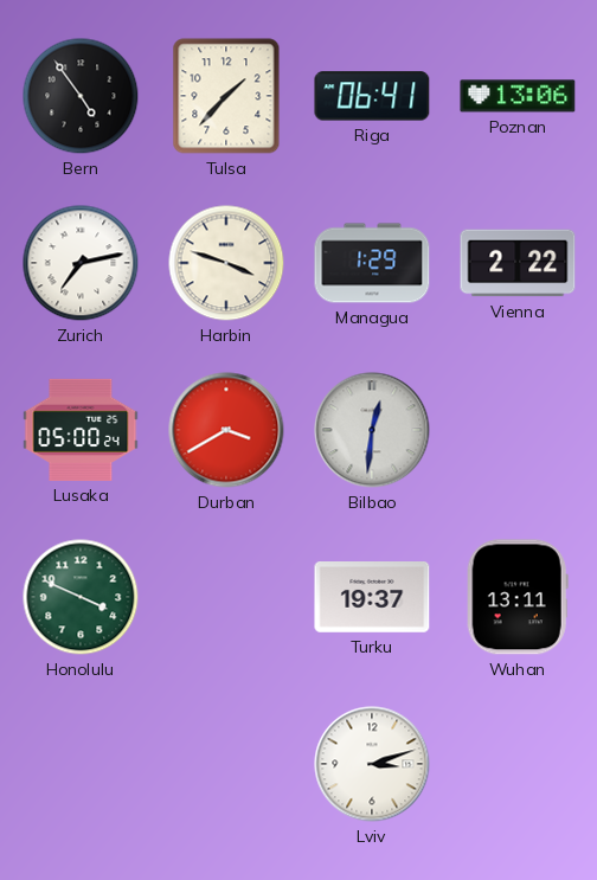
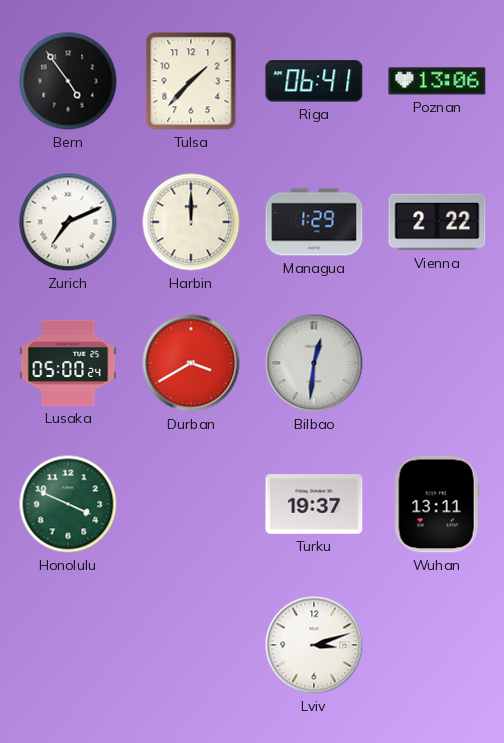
Zurich: 7:13 -> 7:11 (68, 222)
Harbin: 3:48 -> 12:00 (191, 222)
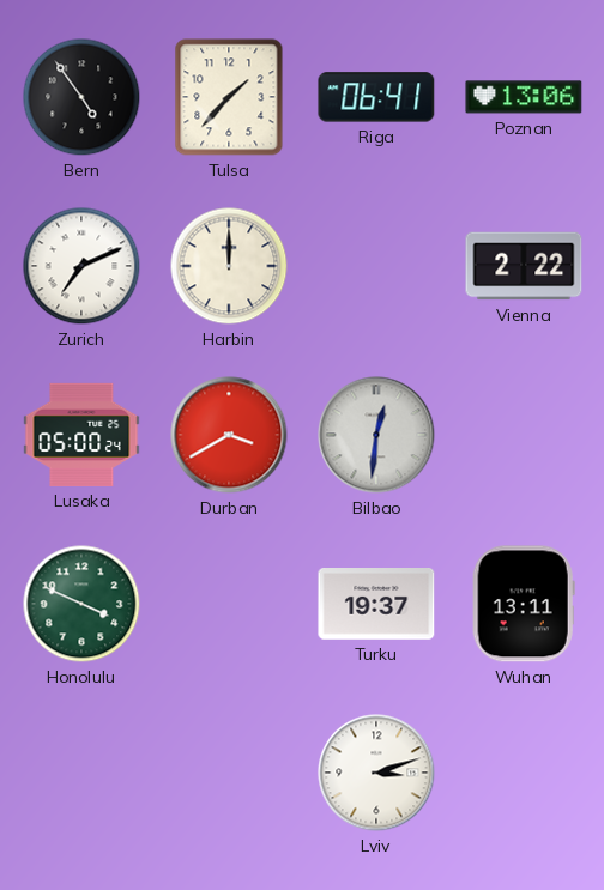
Managua: 1:29 -> none (314, 222)
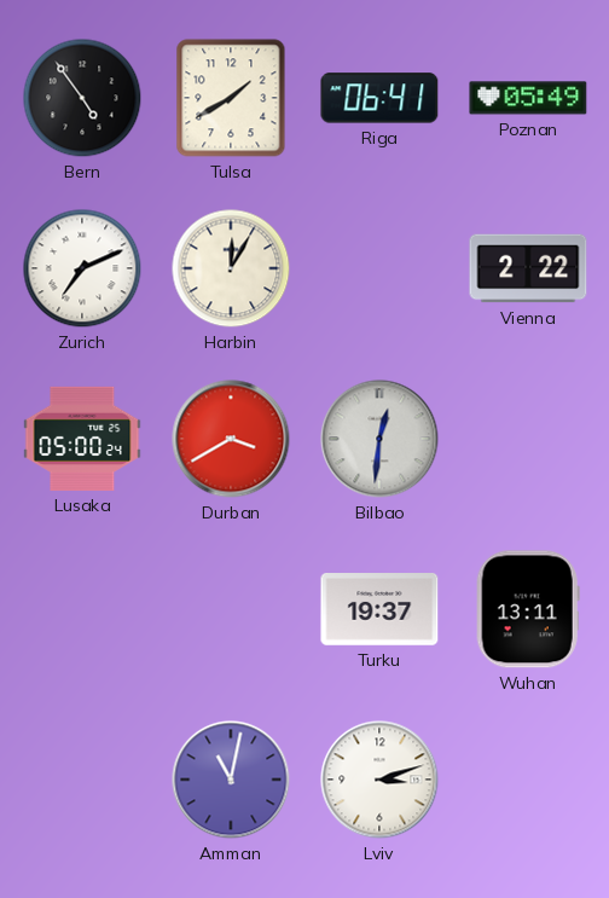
Tulsa: 1:37 -> 1:40 (231, 98)
Poznan: 13:06 -> 05:49 (528, 98)
Harbin: 12:00 -> 12:05 (231, 268)
Honolulu: 3:49 -> none (81, 604)
Amman: none -> 11:02 (231, 780)
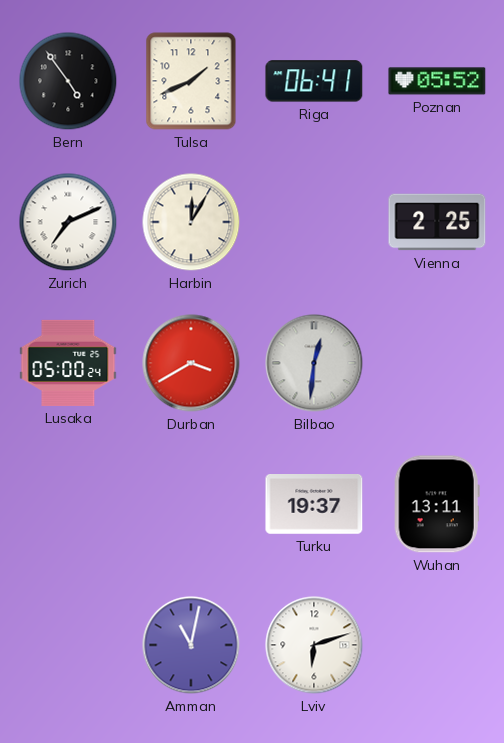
Tulsa: 1:40 -> 1:41 (191, 81)
Poznan: 05:49 -> 05:52 (437, 81)
Vienna: 2:22 -> 2:25 (437, 222)
Lviv: 3:12 -> 6:12 (314, 645)
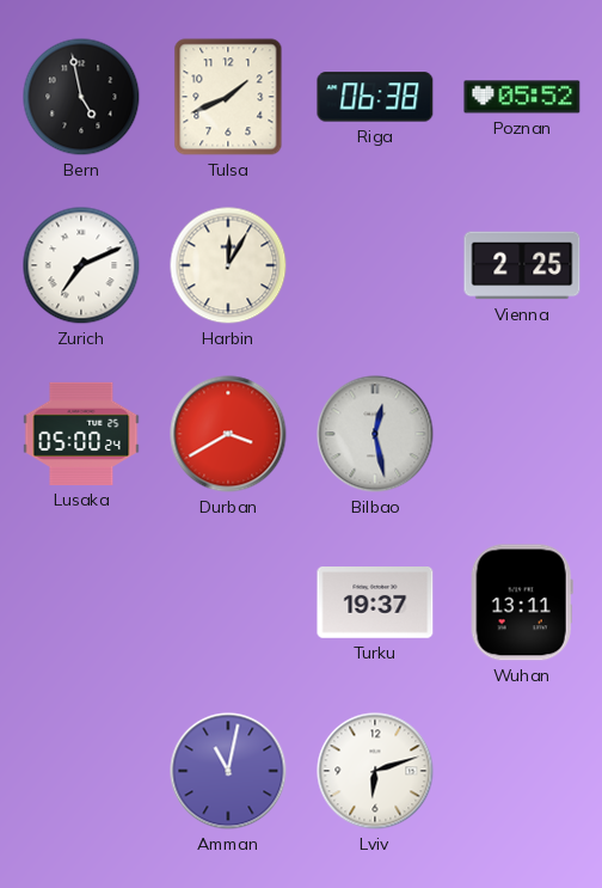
Bern: 4:54 -> 4:58 (81, 97)
Riga: 06:41 -> 06:38 (375, 97)
Bilbao: 12:31 -> 12:28 (375, 434)
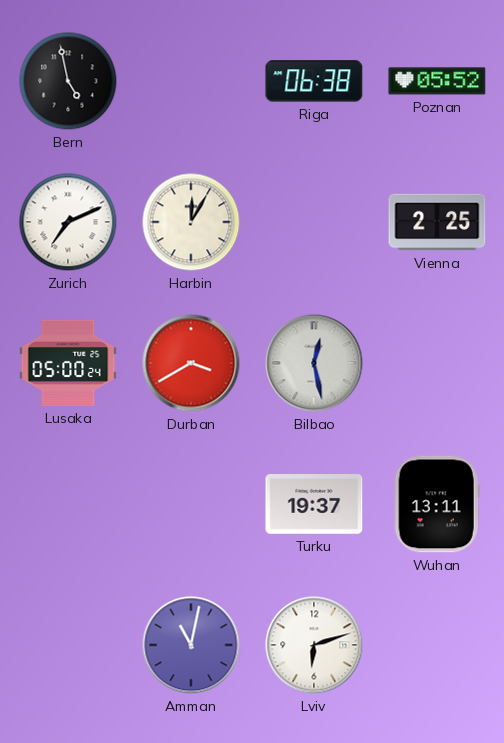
Tulsa: 1:41 -> none (228, 97)
